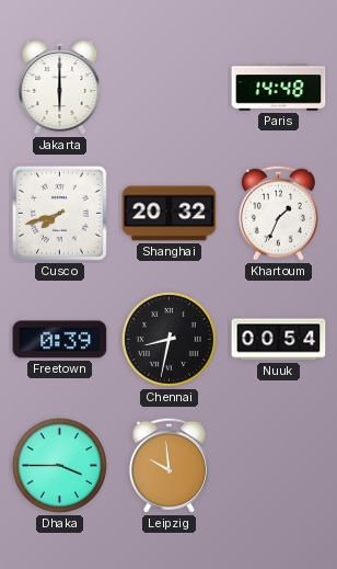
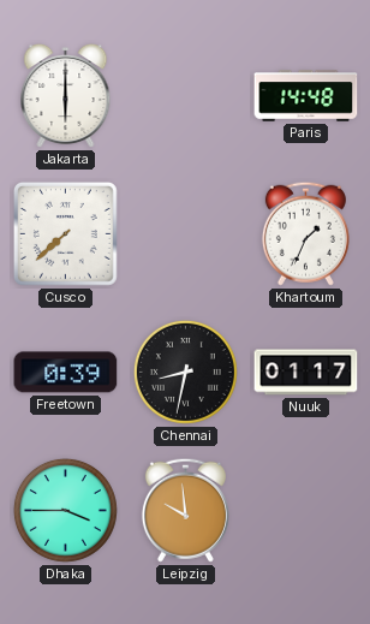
Cusco: 7:42 -> 7:38 (66, 234)
Shanghai: 20:32 -> none (170, 214)
Nuuk: 00:54 -> 01:17 (306, 373)
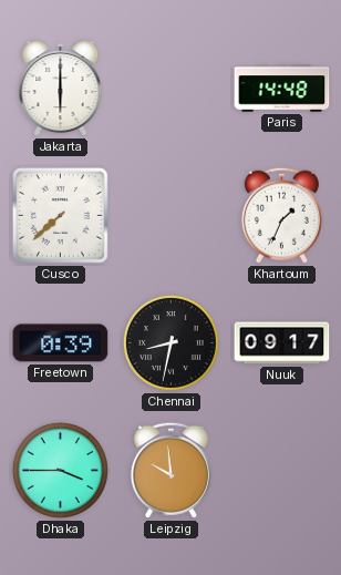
Nuuk: 01:17 -> 09:17 (282, 343)
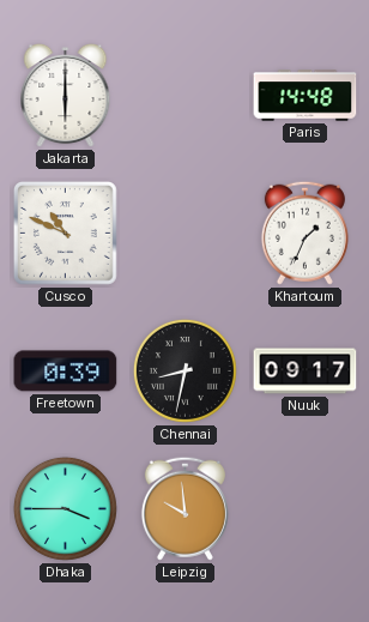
Cusco: 7:38 -> 10:49 (66, 234)
